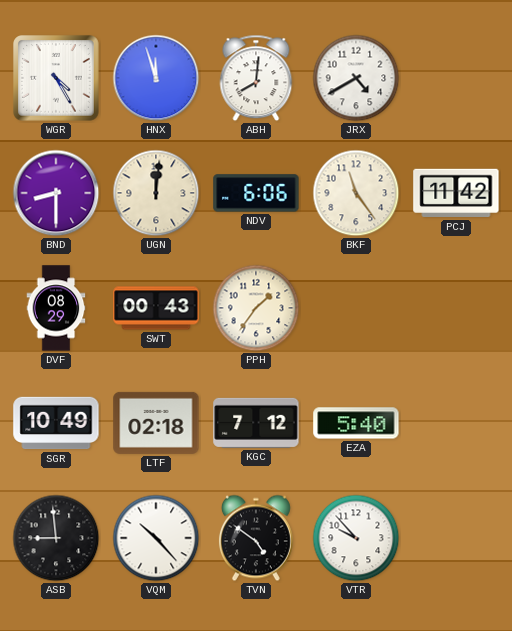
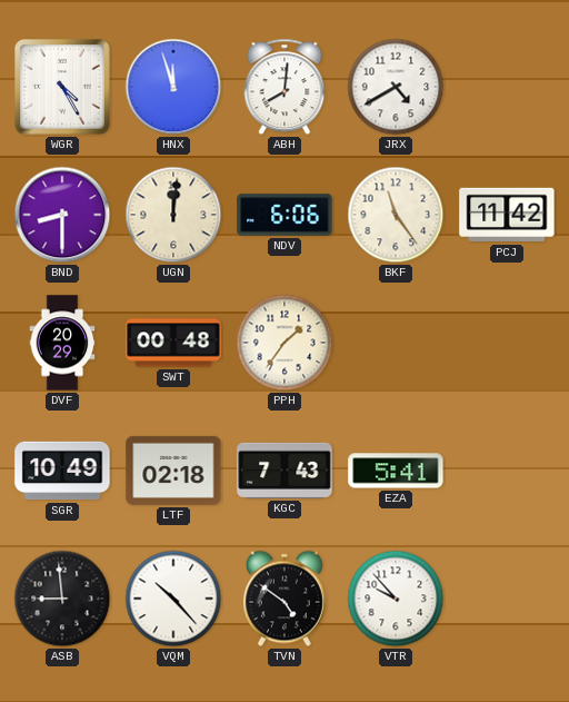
DVF: 08:29 -> 20:29 (62, 343)
SWT: 00:43 -> 00:48 (173, 343)
KGC: 7:12 -> 7:43 (284, 471)
EZA: 5:40 -> 5:41 (396, 471)
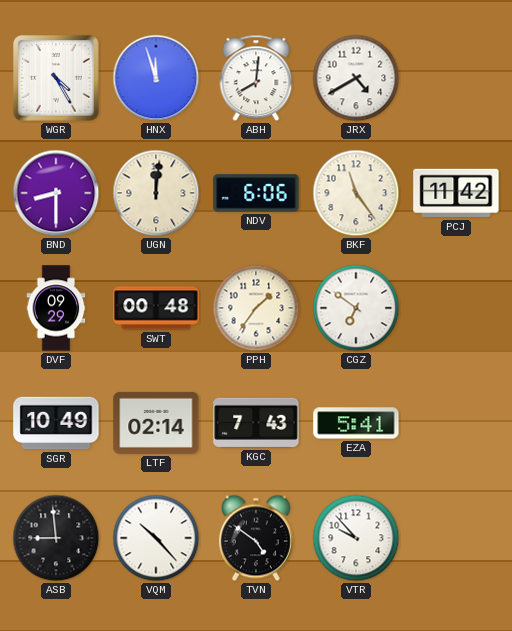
DVF: 20:29 -> 09:29 (56, 308)
CGZ: none -> 6:51 (356, 308)
LTF: 02:18 -> 02:14 (156, 423)
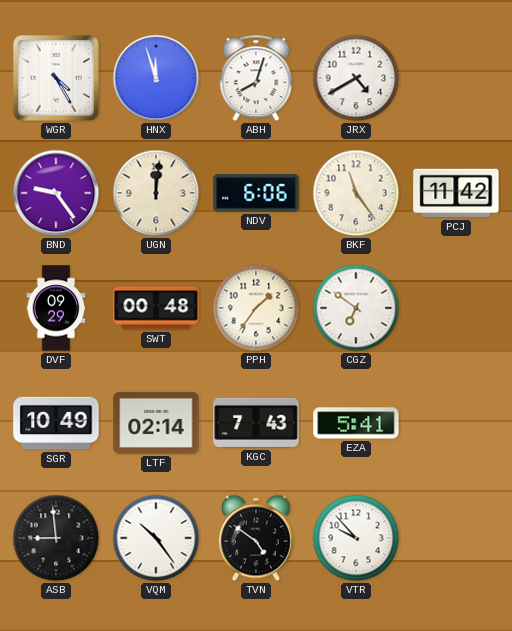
ABH: 8:01 -> 8:03 (256, 78)
BND: 8:30 -> 9:24 (56, 193)
VQM: 10:23 -> 10:24 (156, 538)
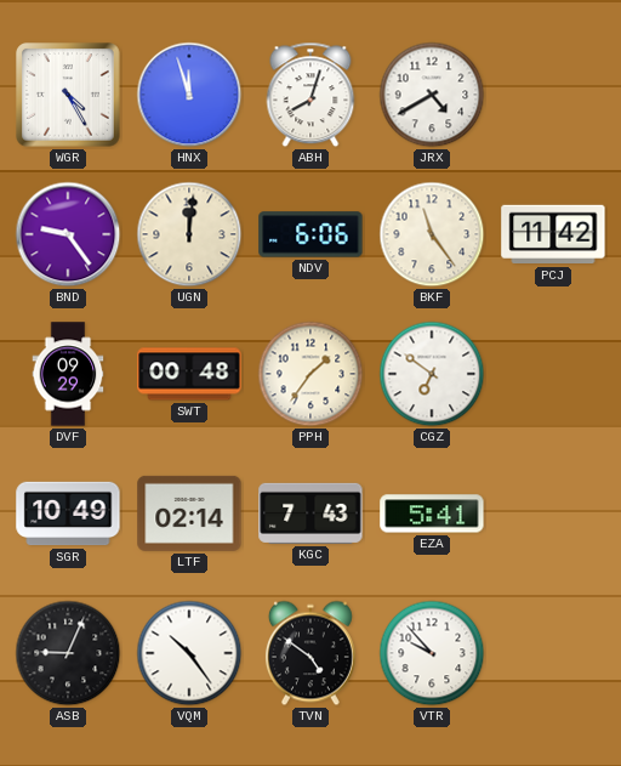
ASB: 8:59 -> 9:04 (68, 653)
